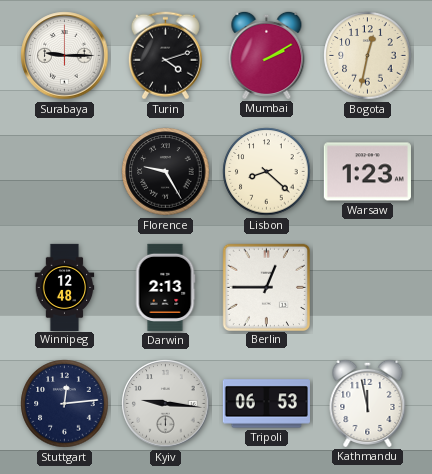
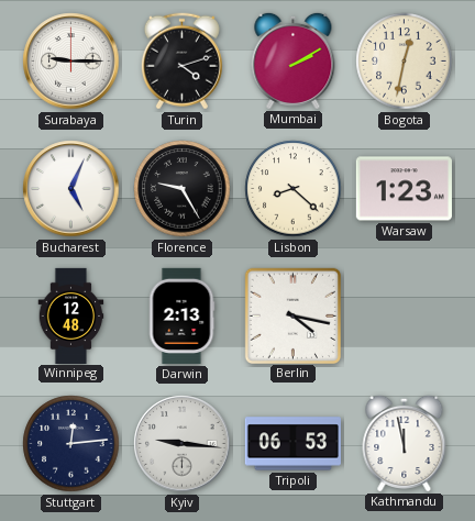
Bucharest: none -> 5:04 (71, 189)
Berlin: 12:45 -> 4:17 (292, 315)
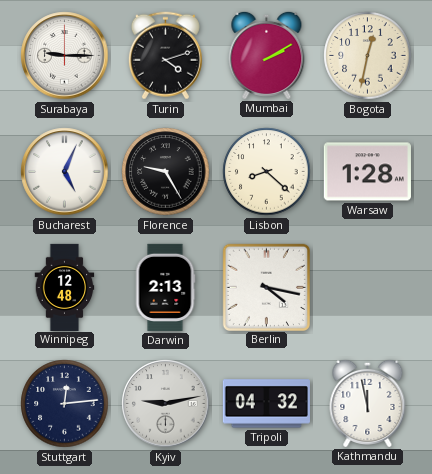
Warsaw: 1:23 -> 1:28 (367, 172)
Kyiv: 9:16 -> 9:13 (166, 404)
Tripoli: 06:53 -> 04:32 (266, 404)
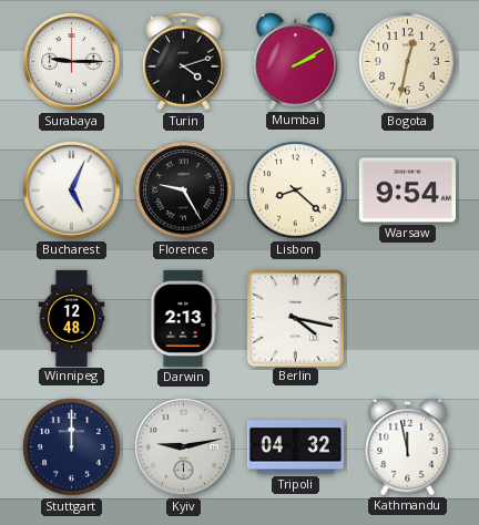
Warsaw: 1:28 -> 9:54 (407, 191)
Stuttgart: 12:14 -> 12:00 (72, 447)
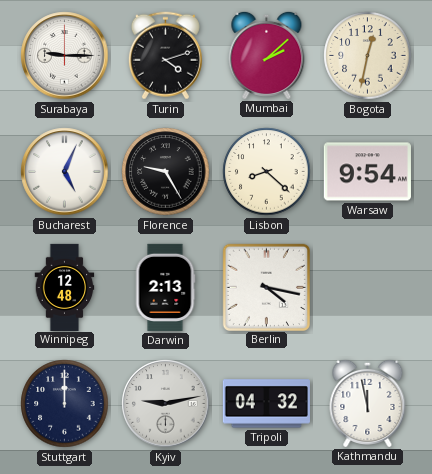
Mumbai: 2:10 -> 2:08 (267, 55)
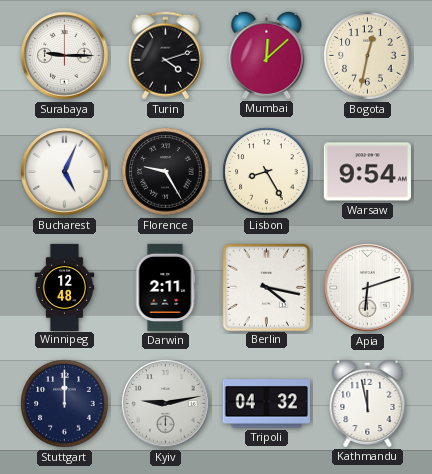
Mumbai: 2:08 -> 12:08 (267, 55)
Lisbon: 8:22 -> 8:25 (267, 172)
Darwin: 2:13 -> 2:11 (165, 287)
Apia: none -> 6:12 (368, 288)
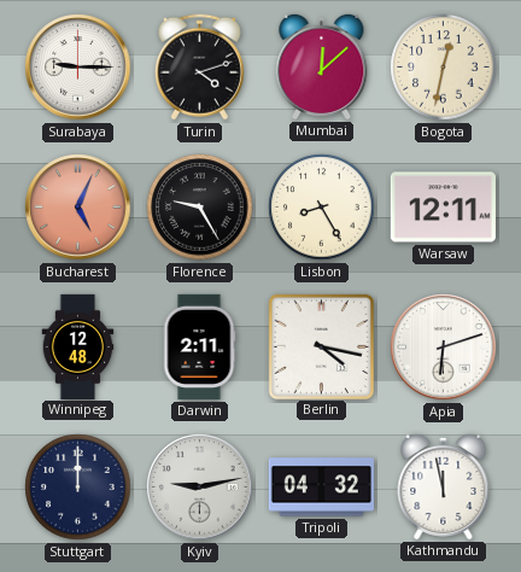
Bucharest dial: white -> salmon (78, 208)
Warsaw: 9:54 -> 12:11 (443, 208)
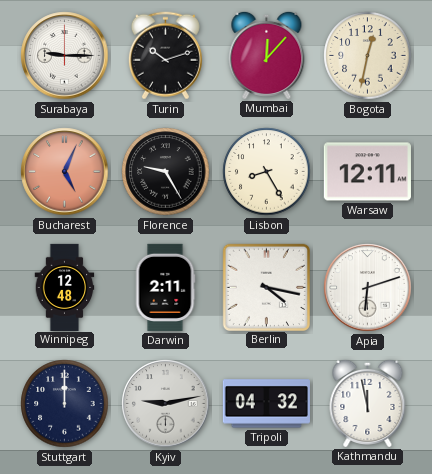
Turin: 4:12 -> 10:12 (165, 56)
Mumbai: 12:08 -> 12:07 (267, 55)
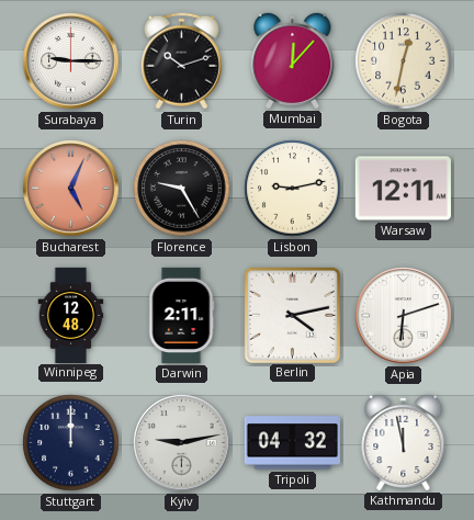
Lisbon: 8:25 -> 9:13 (293, 189)
Berlin: 4:17 -> 4:13 (292, 315)
